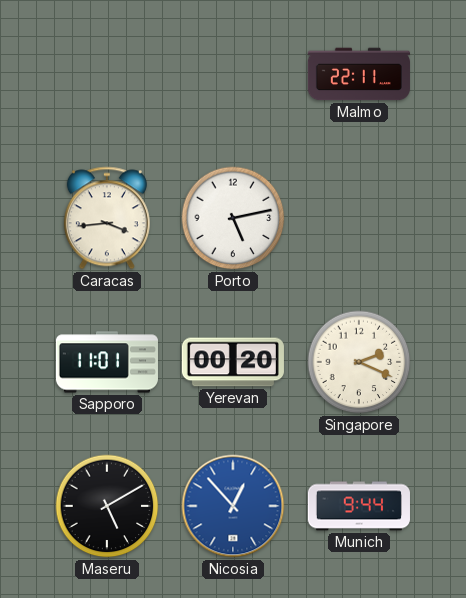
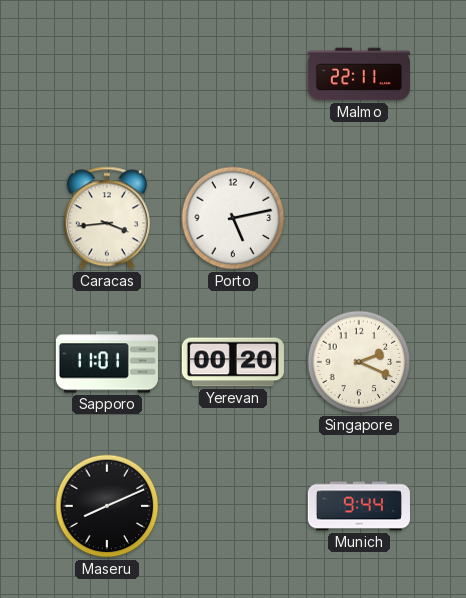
Maseru: 5:10 -> 8:11 (107, 506)
Nicosia: 12:53 -> none (233, 506)
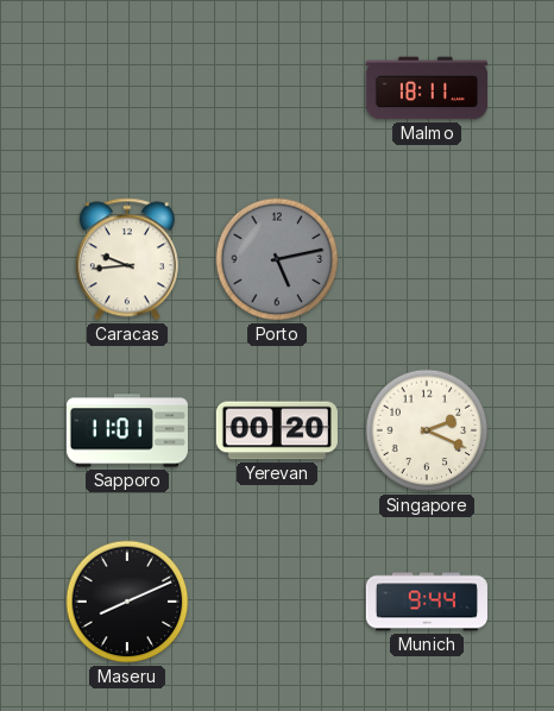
Malmo: 22:11 -> 18:11 (427, 88)
Caracas: 3:44 -> 9:44 (127, 259)
Porto dial: white -> grey (277, 259)
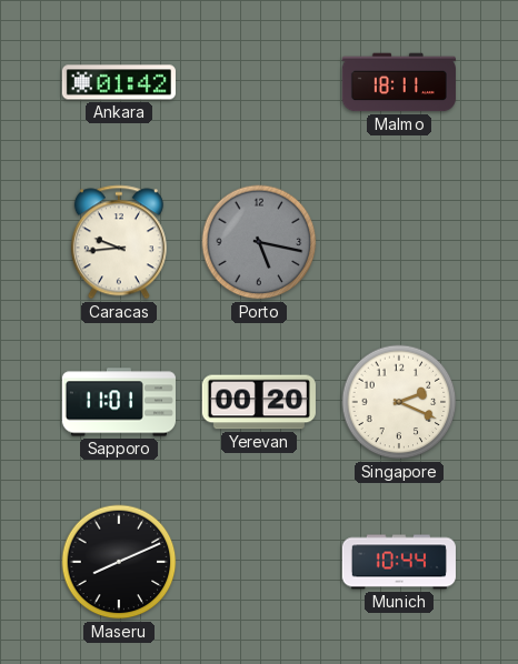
Ankara: none -> 01:42 (119, 82)
Porto: 5:13 -> 5:17 (259, 242)
Munich: 9:44 -> 10:44 (399, 562)
